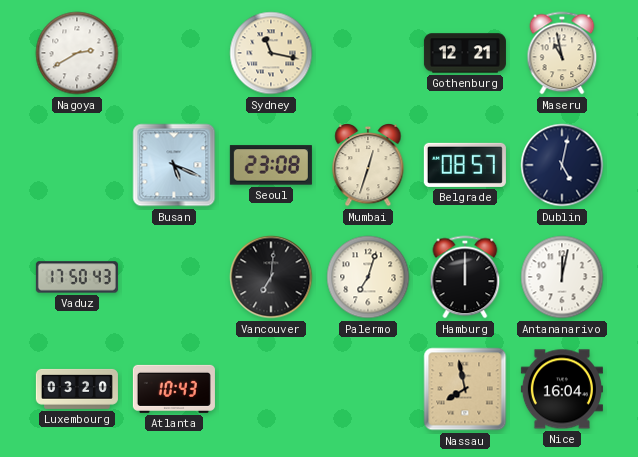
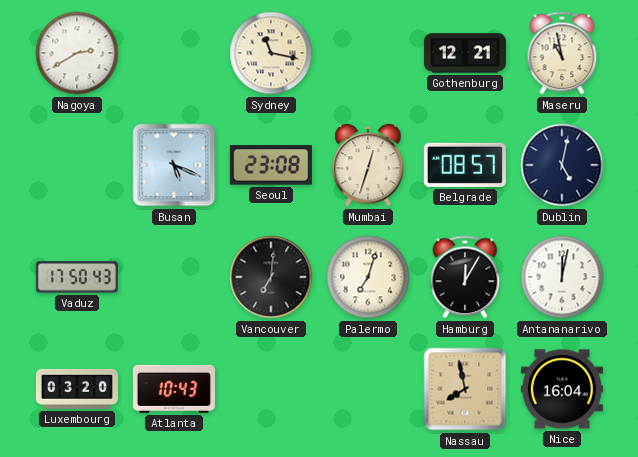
Hamburg: 12:00 -> 12:05 (465, 277)
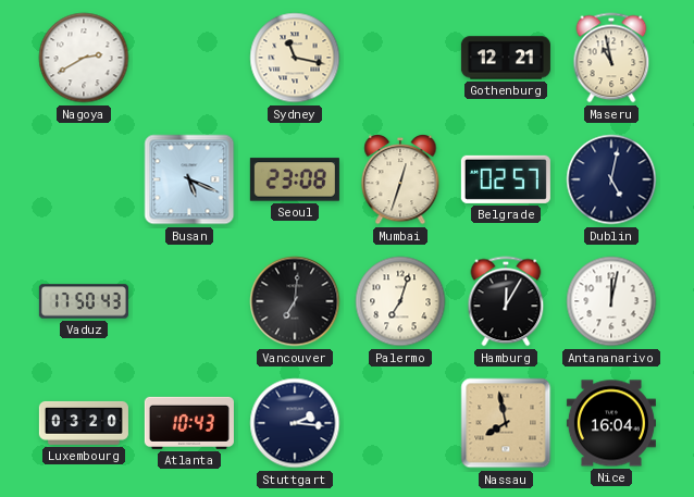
Belgrade: 08:57 -> 02:57 (506, 179)
Stuttgart: none -> 2:16 (295, 423)
